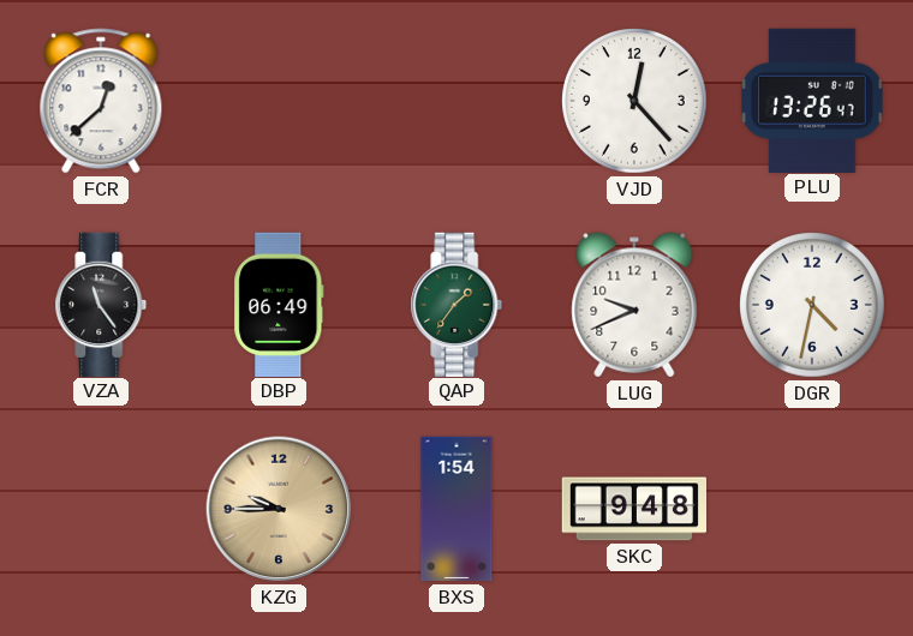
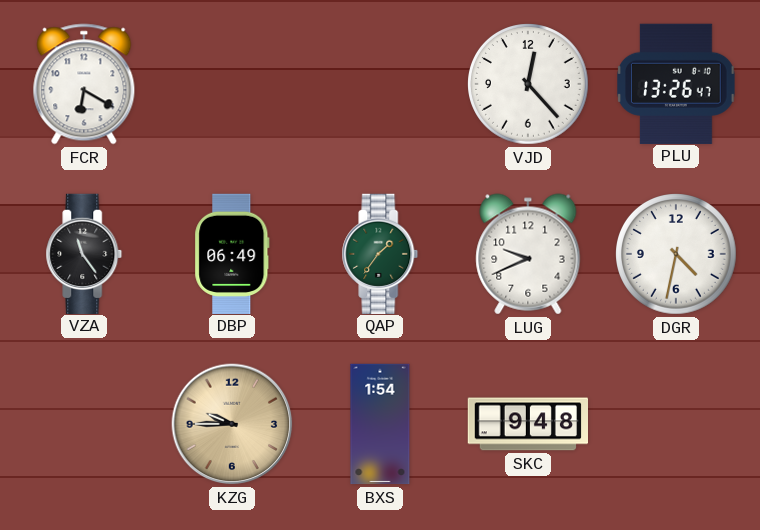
FCR: 12:38 -> 6:20 (84, 84)
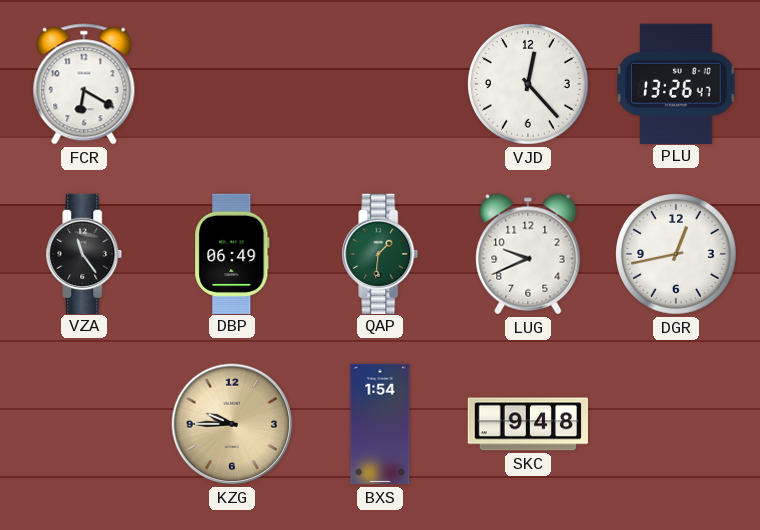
QAP: 1:36 -> 1:31 (380, 253)
DGR: 4:32 -> 12:43 (677, 255)
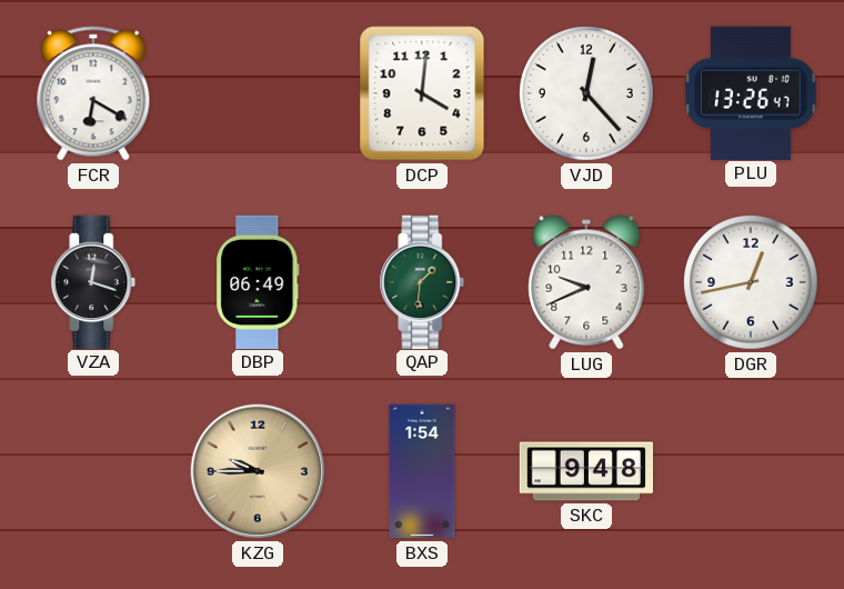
DCP: none -> 4:01 (422, 93)
VZA: 11:24 -> 12:18 (93, 281)
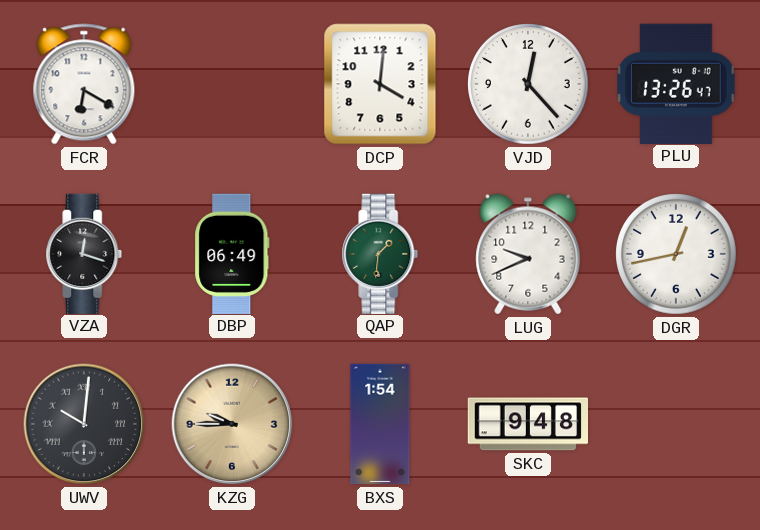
UWV: none -> 10:01 (84, 424)
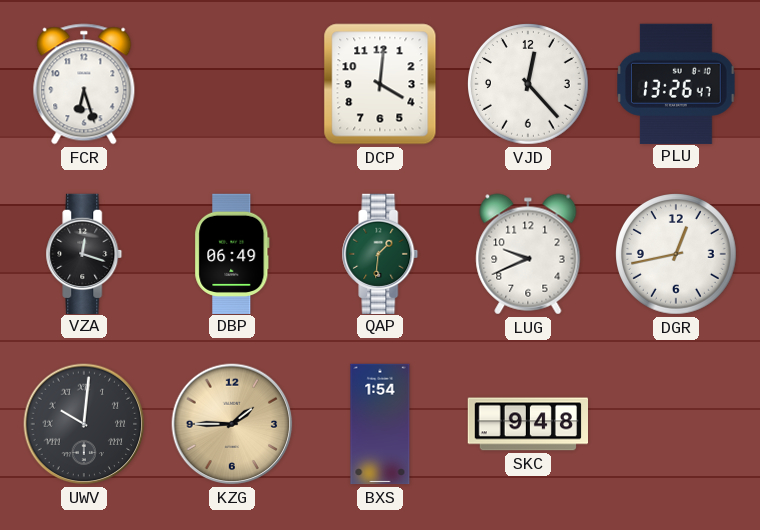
FCR: 6:20 -> 6:27 (84, 84)
KZG: 9:45 -> 1:45 (232, 424)
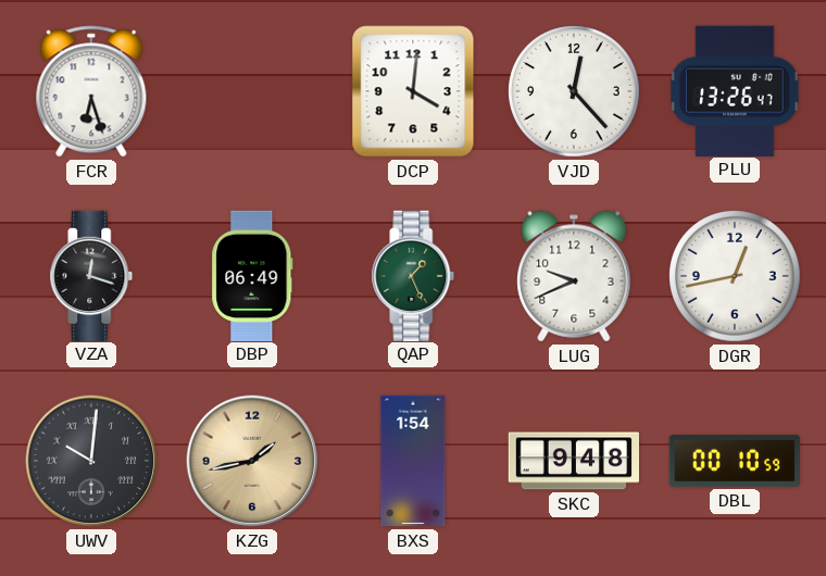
QAP: 1:31 -> 1:26 (413, 275)
KZG: 1:45 -> 1:43 (252, 461)
DBL: none -> 00:10 (735, 461)
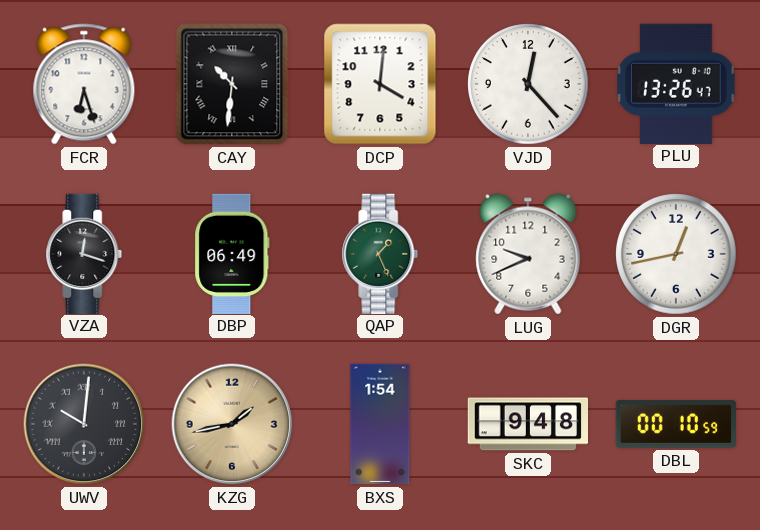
CAY: none -> 10:31 (232, 84)
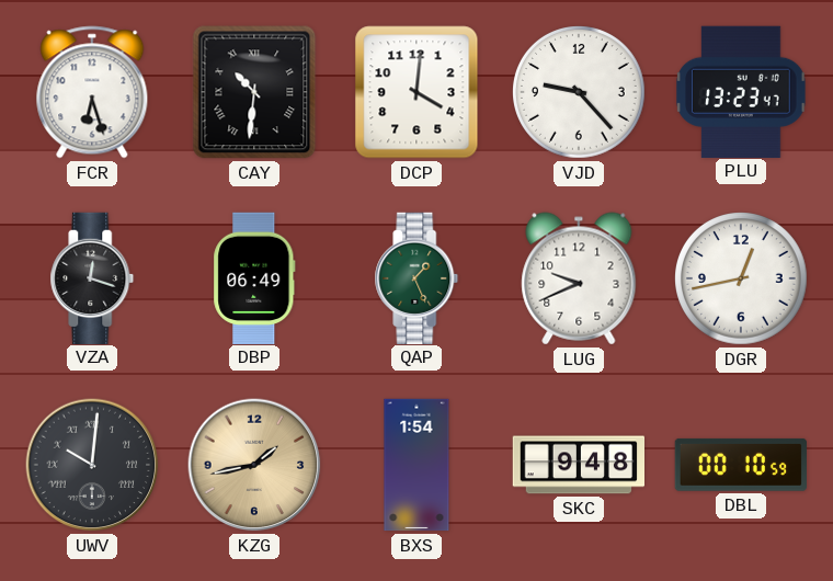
VJD: 12:23 -> 9:23 (580, 93)
PLU: 13:26 -> 13:23 (741, 91)
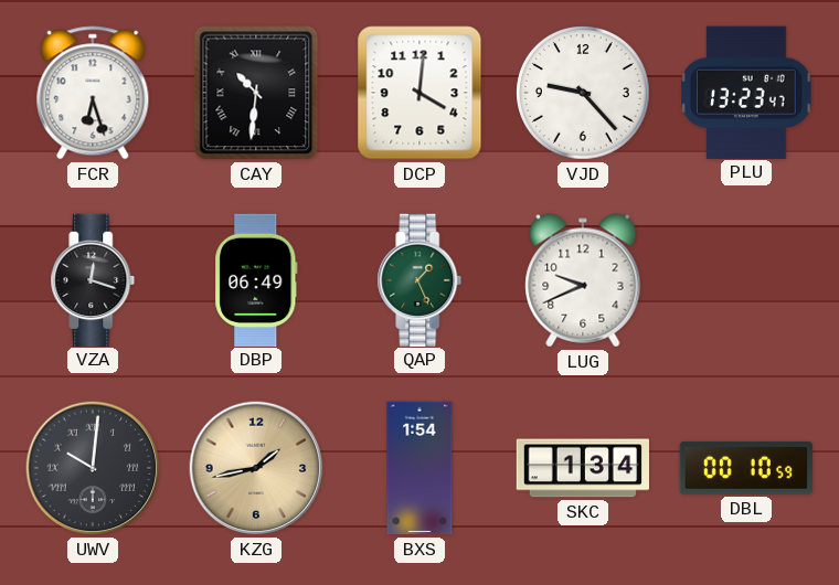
DGR: 12:43 -> none (742, 280)
SKC: 9:48 -> 1:34 (582, 468)
